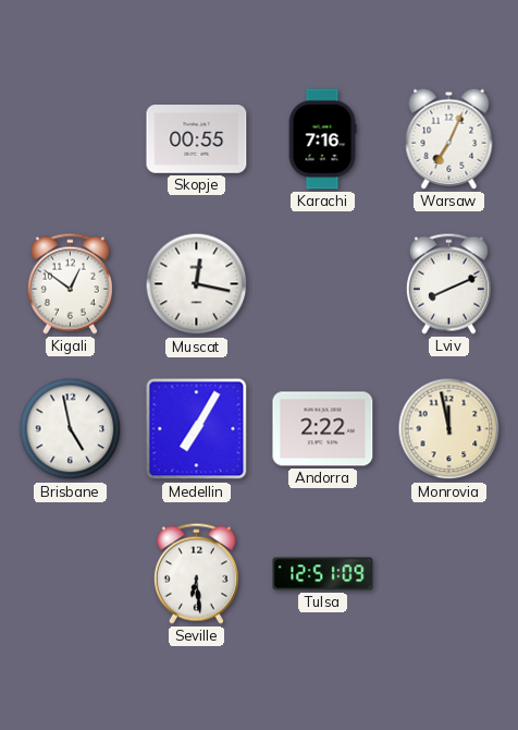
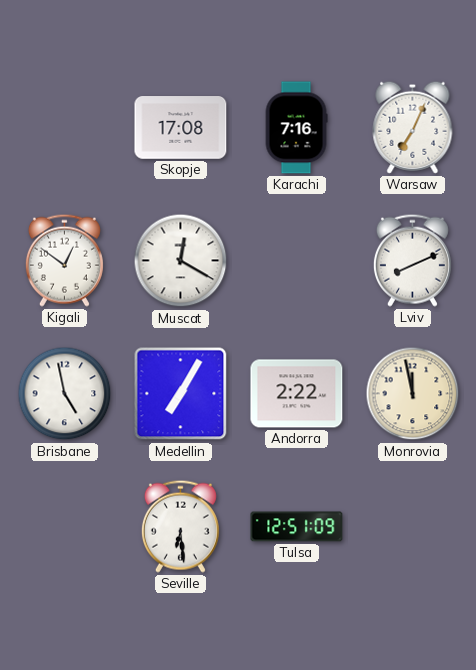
Skopje: 00:55 -> 17:08 (181, 128)
Muscat: 12:17 -> 12:20 (181, 261)
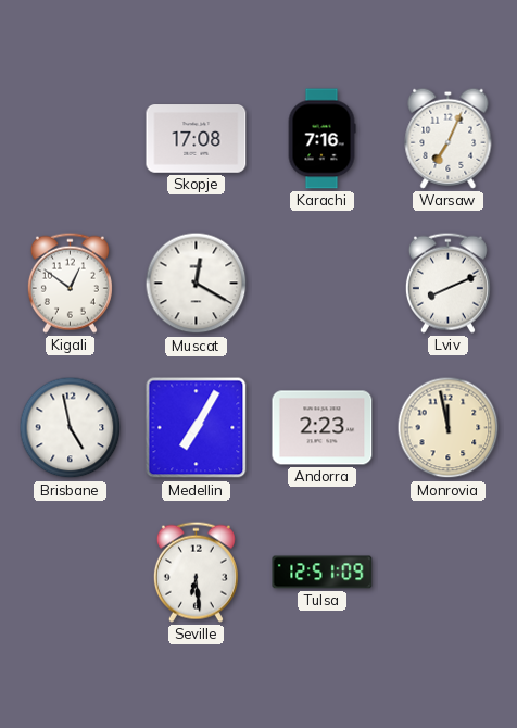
Andorra: 2:22 -> 2:23 (323, 428)
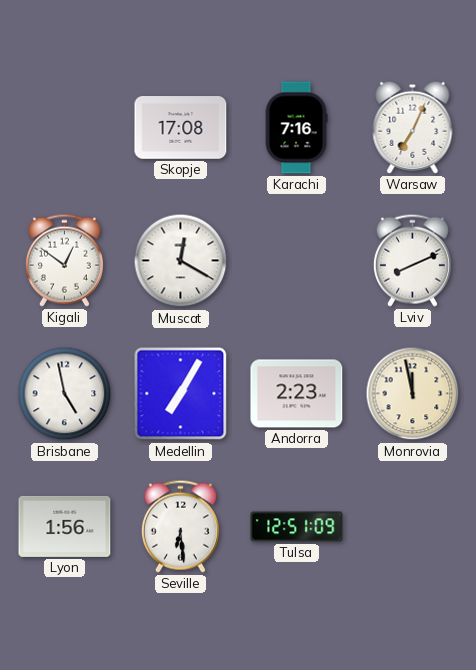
Lyon: none -> 1:56 (65, 526)
